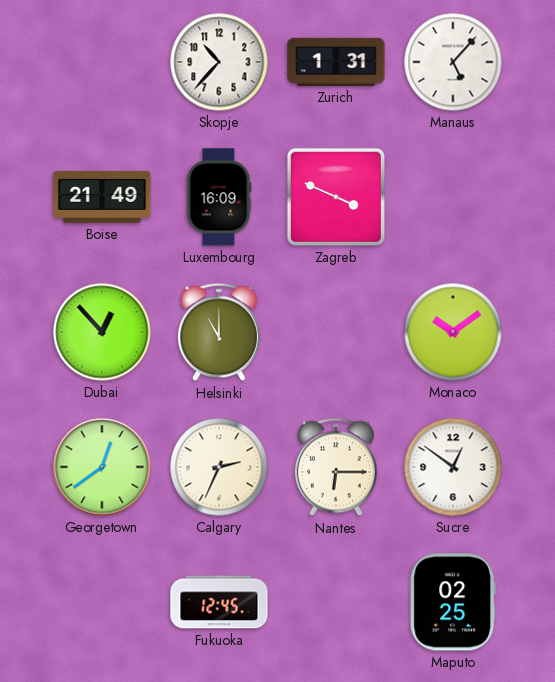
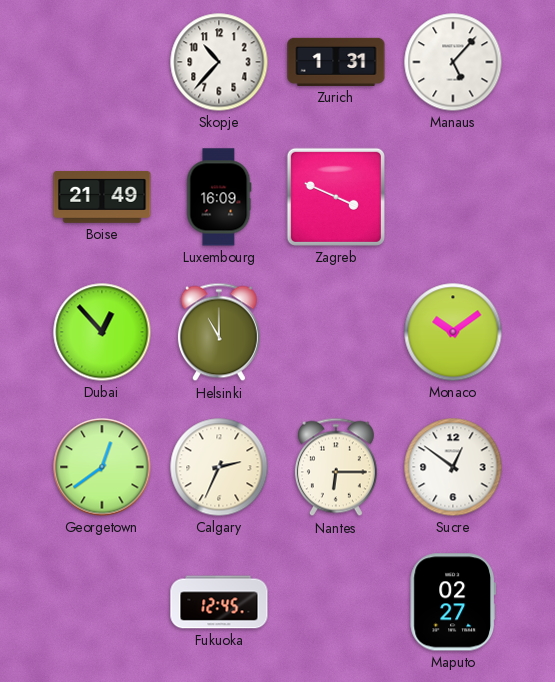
Maputo: 02:25 -> 02:27 (452, 602)
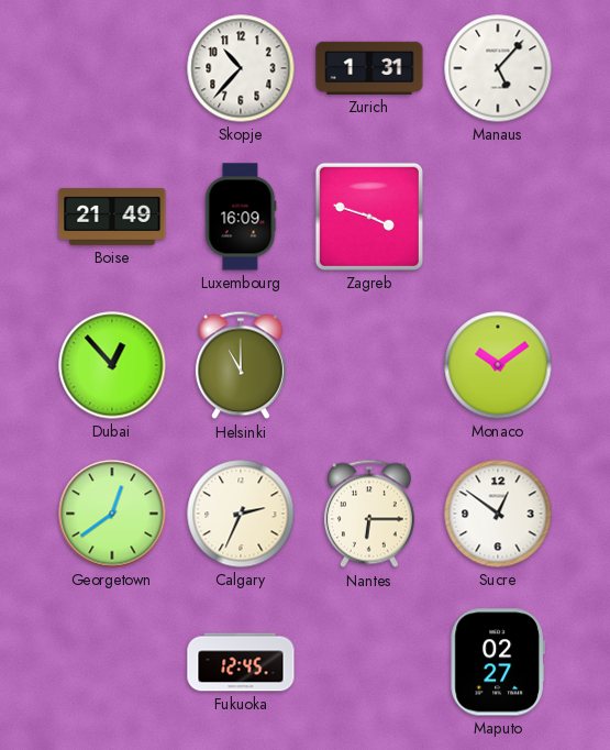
Zagreb: 3:49 -> 3:48 (369, 217)
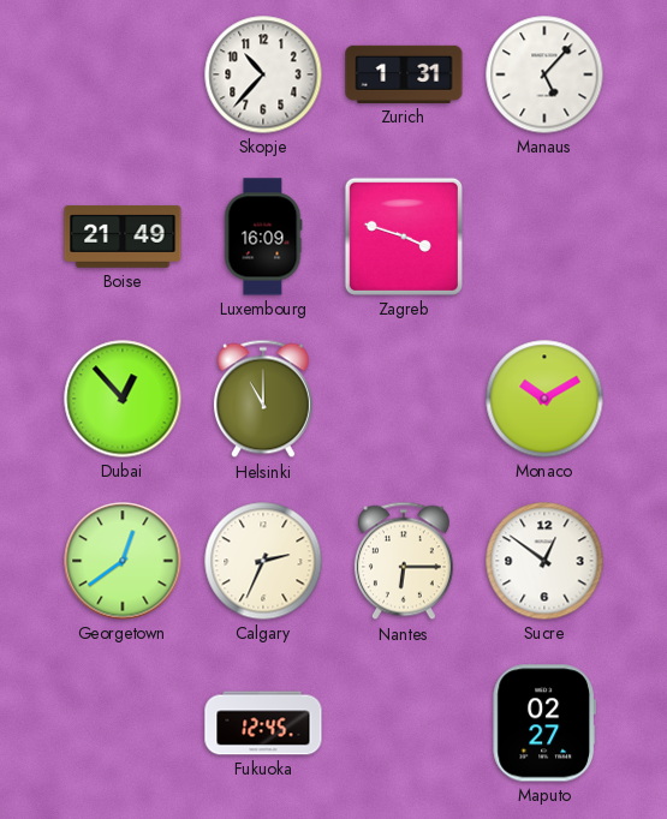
Monaco: 10:09 -> 10:10 (544, 399)
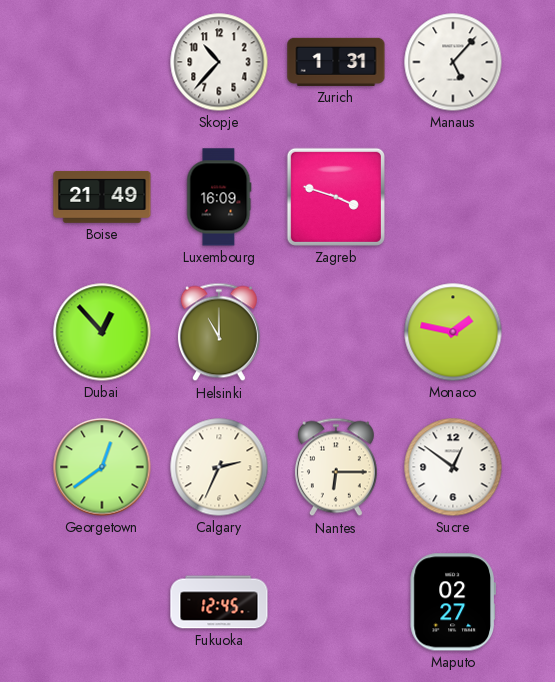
Monaco: 10:10 -> 1:47 (453, 332)
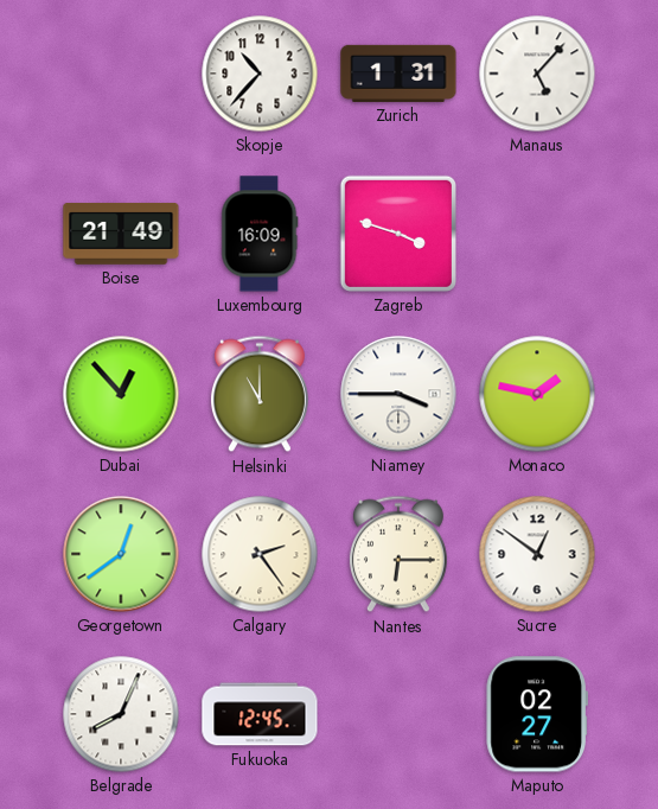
Niamey: none -> 3:45 (398, 394)
Calgary: 2:34 -> 2:24 (260, 554)
Belgrade: none -> 8:04 (121, 714)
